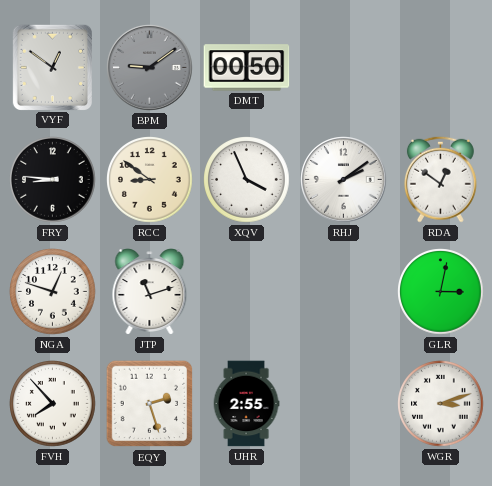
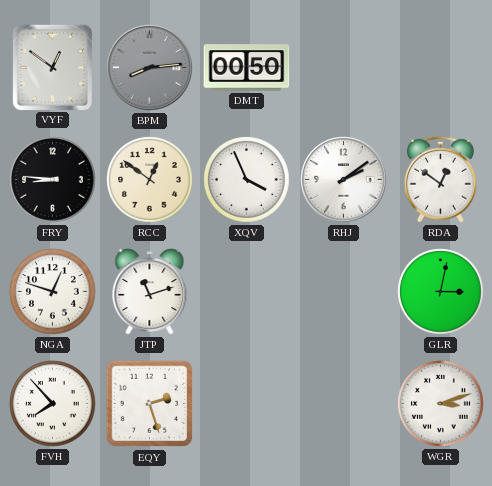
BPM: 9:09 -> 8:14 (150, 68)
RCC: 8:51 -> 12:51 (150, 180)
UHR: 2:55 -> none (246, 404)
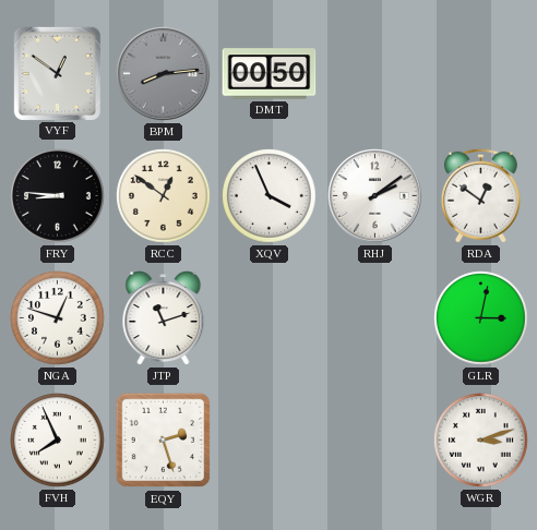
FVH: 7:53 -> 7:56 (58, 441)
